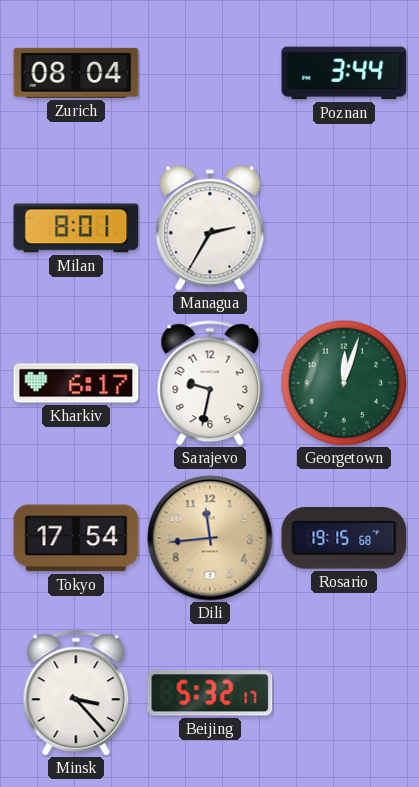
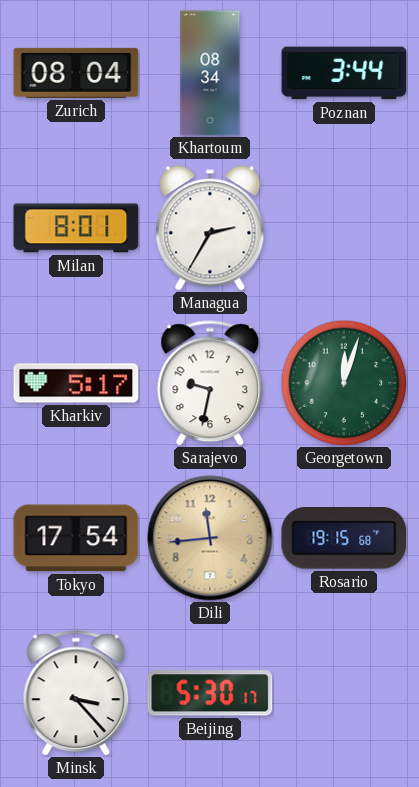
Khartoum: none -> 08:34 (210, 73)
Kharkiv: 6:17 -> 5:17 (76, 383)
Beijing: 5:32 -> 5:30 (210, 693)
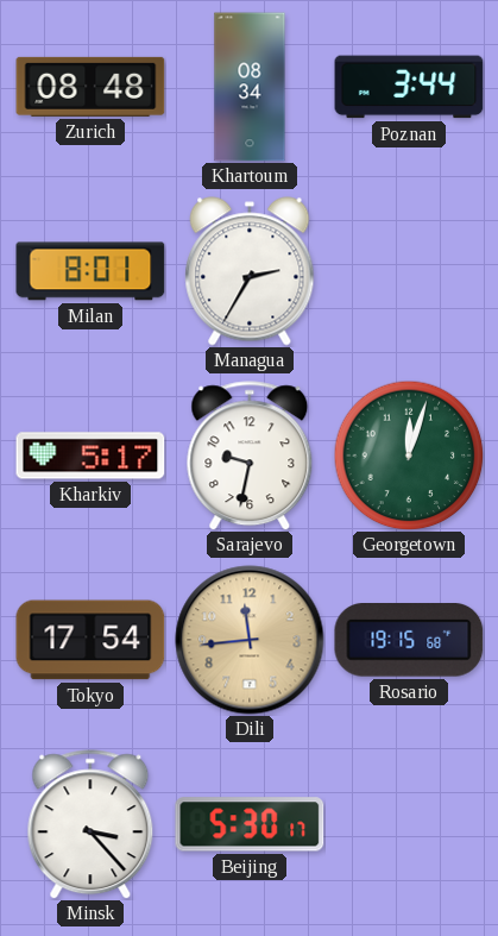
Zurich: 08:04 -> 08:48 (90, 87)
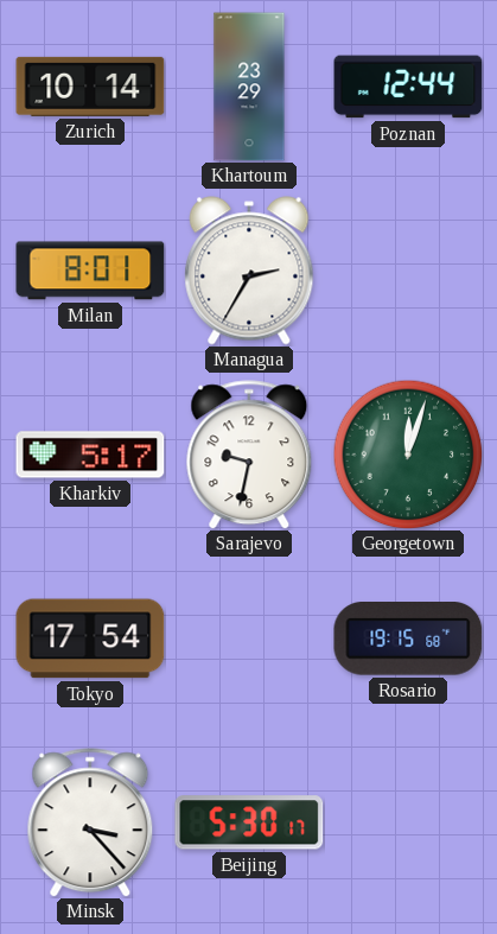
Zurich: 08:48 -> 10:14 (90, 87)
Khartoum: 08:34 -> 23:29 (249, 87)
Poznan: 3:44 -> 12:44 (408, 87)
Dili: 11:44 -> none (250, 640)
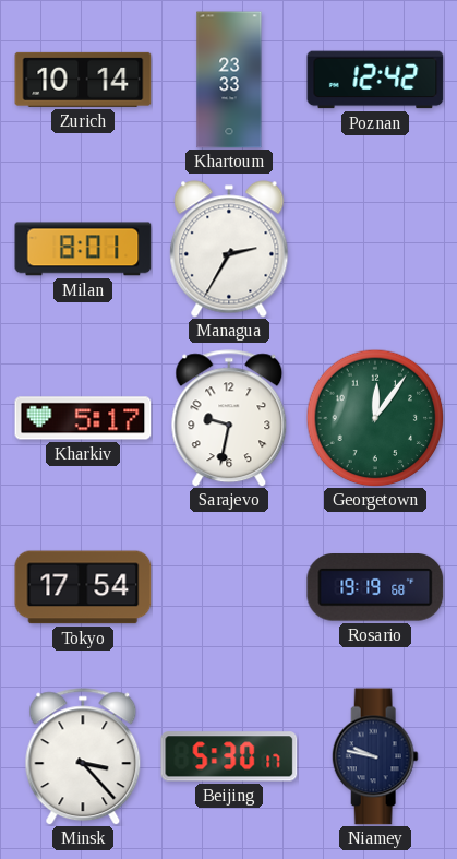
Khartoum: 23:29 -> 23:33 (229, 80)
Poznan: 12:44 -> 12:42 (375, 80)
Georgetown: 12:03 -> 12:06 (375, 418)
Rosario: 19:15 -> 19:19 (375, 587)
Niamey: none -> 9:47 (375, 756)
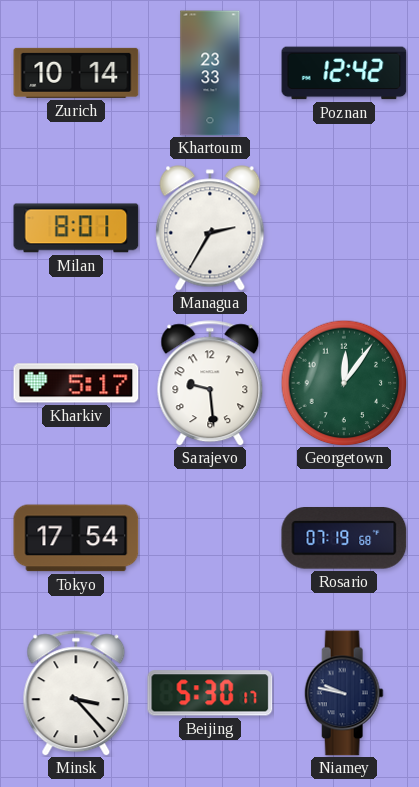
Sarajevo: 9:32 -> 9:29 (210, 383)
Rosario: 19:19 -> 07:19 (344, 538)
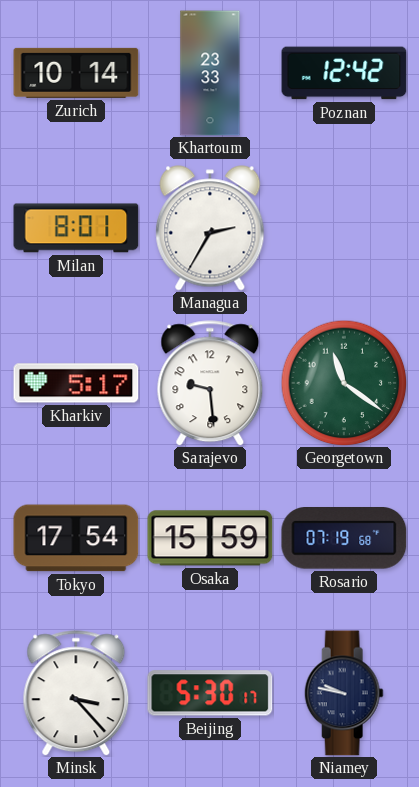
Georgetown: 12:06 -> 11:21 (344, 383)
Osaka: none -> 15:59 (210, 538)
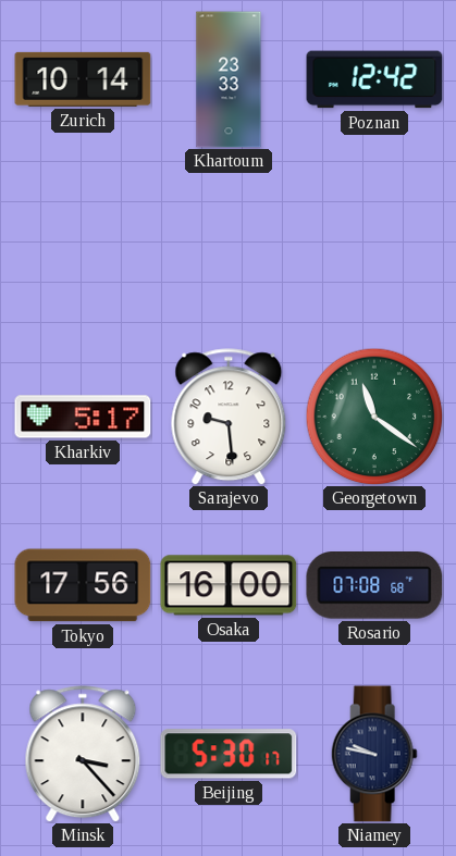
Milan: 8:01 -> none (76, 228)
Managua: 2:35 -> none (210, 228)
Tokyo: 17:54 -> 17:56 (83, 585)
Osaka: 15:59 -> 16:00 (229, 585)
Rosario: 07:19 -> 07:08 (374, 585)
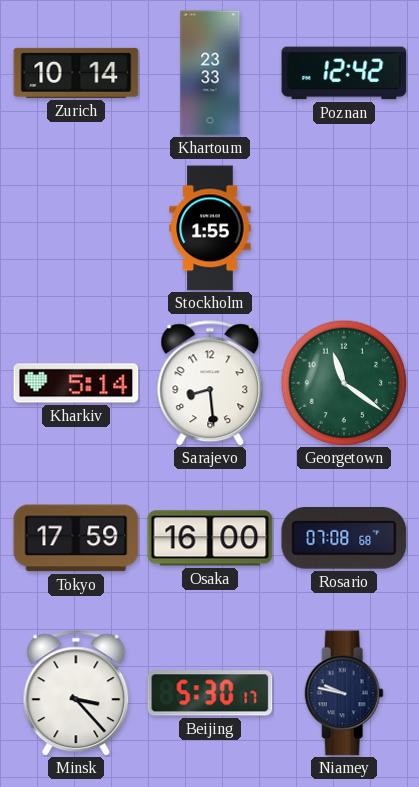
Stockholm: none -> 1:55 (210, 228)
Kharkiv: 5:17 -> 5:14 (76, 383)
Sarajevo: 9:29 -> 8:29 (210, 383)
Tokyo: 17:56 -> 17:59 (76, 538)
